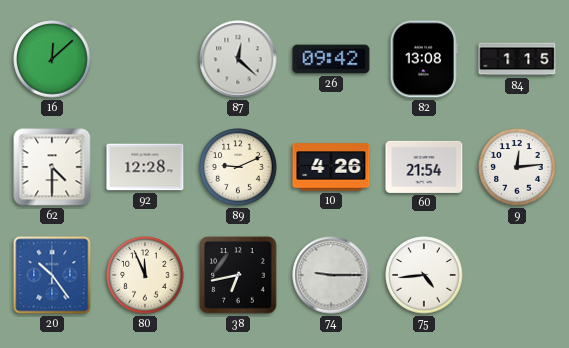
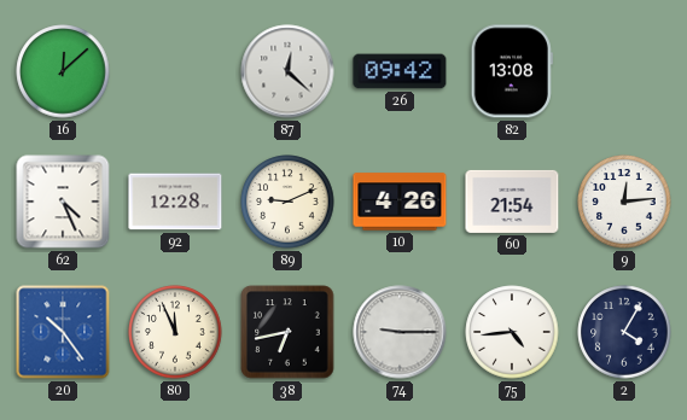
84: 1:15 -> none (517, 59)
62: 4:30 -> 4:26 (63, 202)
2: none -> 4:05 (624, 332)
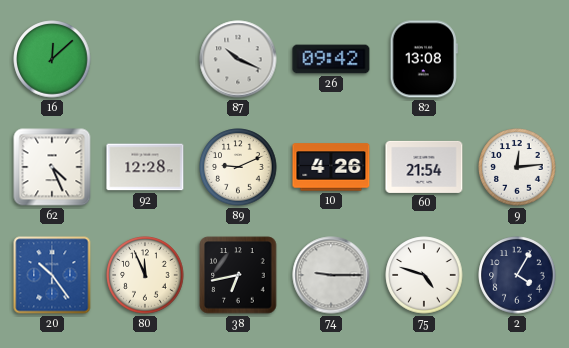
87: 12:22 -> 10:19 (238, 59)
75: 4:44 -> 4:48 (424, 275)
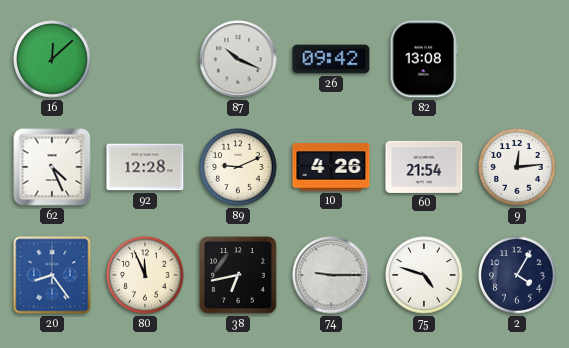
20: 10:24 -> 8:24 (52, 275)
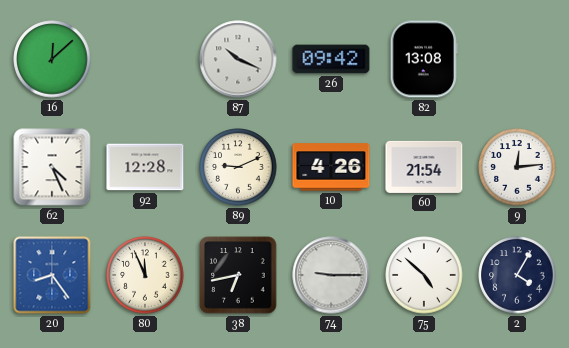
75: 4:48 -> 4:52 (424, 275)
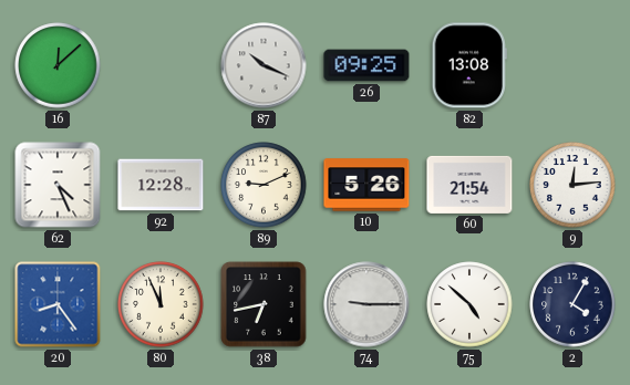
26: 09:42 -> 09:25 (366, 65)
10: 4:26 -> 5:26 (366, 185)
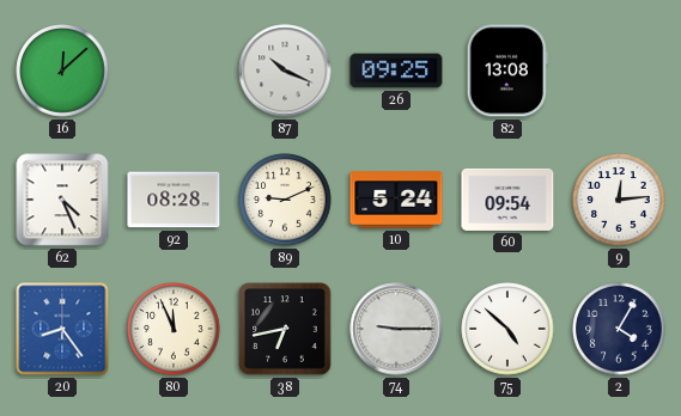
92: 12:28 -> 08:28 (174, 200)
10: 5:26 -> 5:24 (396, 200)
60: 21:54 -> 09:54 (507, 200)
